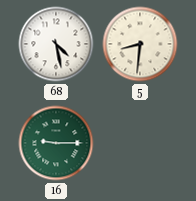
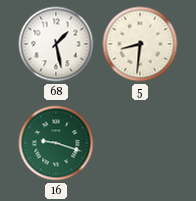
68: 4:28 -> 1:28 (56, 44)
16: 9:15 -> 9:18 (56, 143)
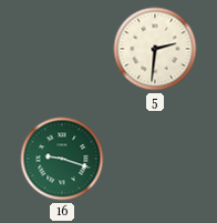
68: 1:28 -> none (56, 44)
5: 8:31 -> 2:31 (155, 49)
